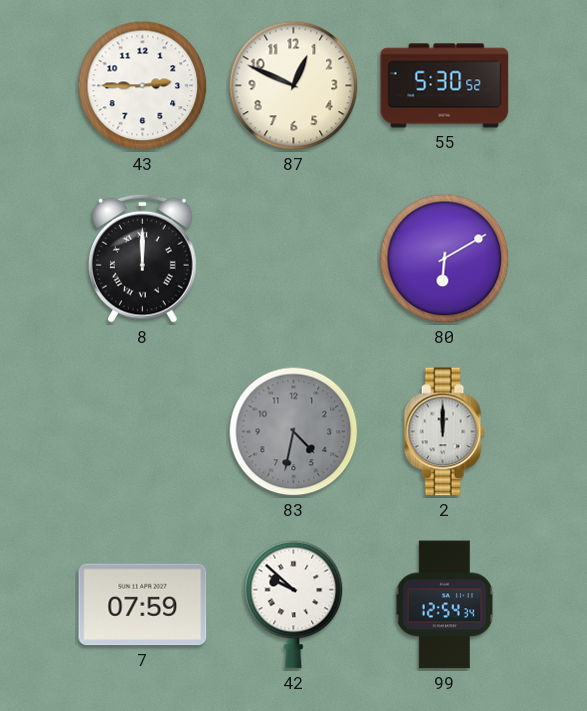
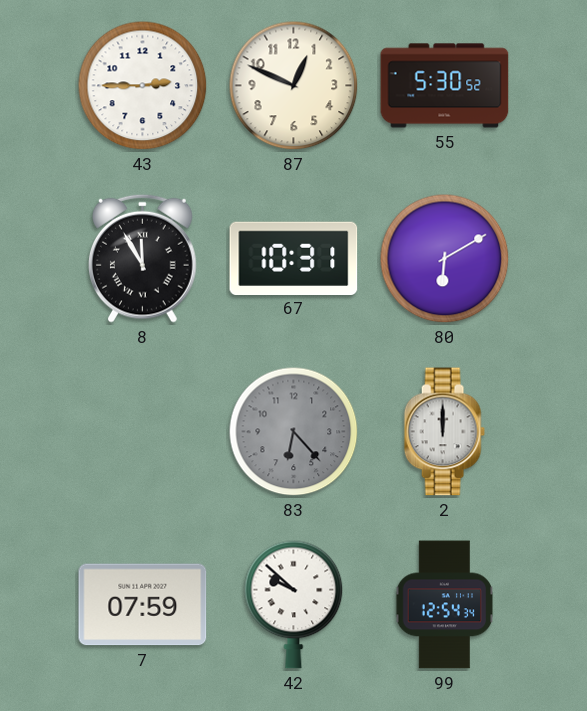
8: 12:00 -> 11:55 (143, 258)
67: none -> 10:31 (294, 258)
83: 4:32 -> 6:23 (294, 432)
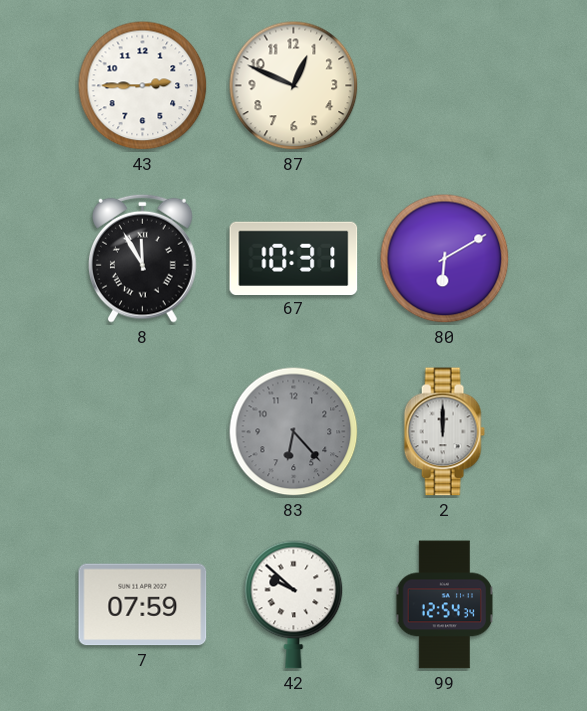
55: 5:30 -> none (445, 86)
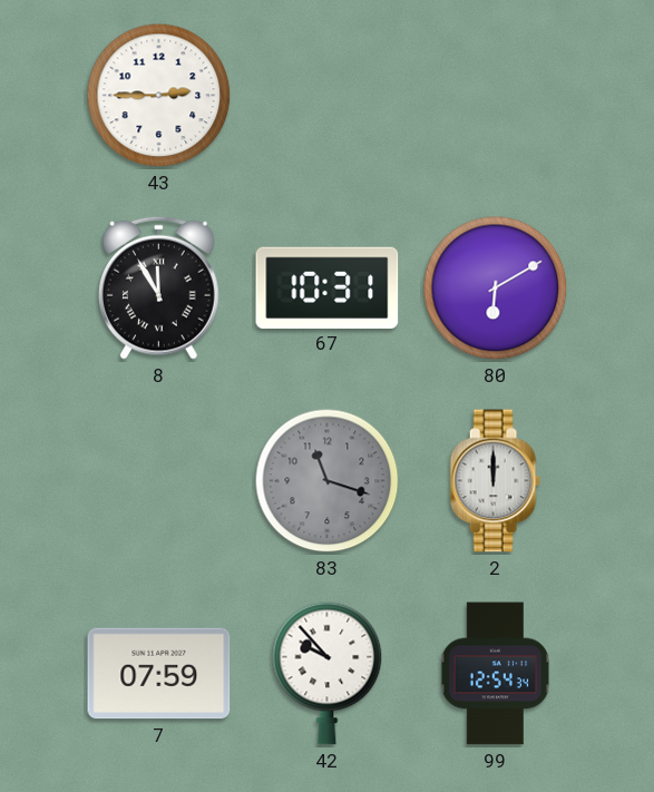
87: 12:49 -> none (294, 86)
83: 6:23 -> 11:18 (328, 481)
42: 9:52 -> 9:53 (328, 673)
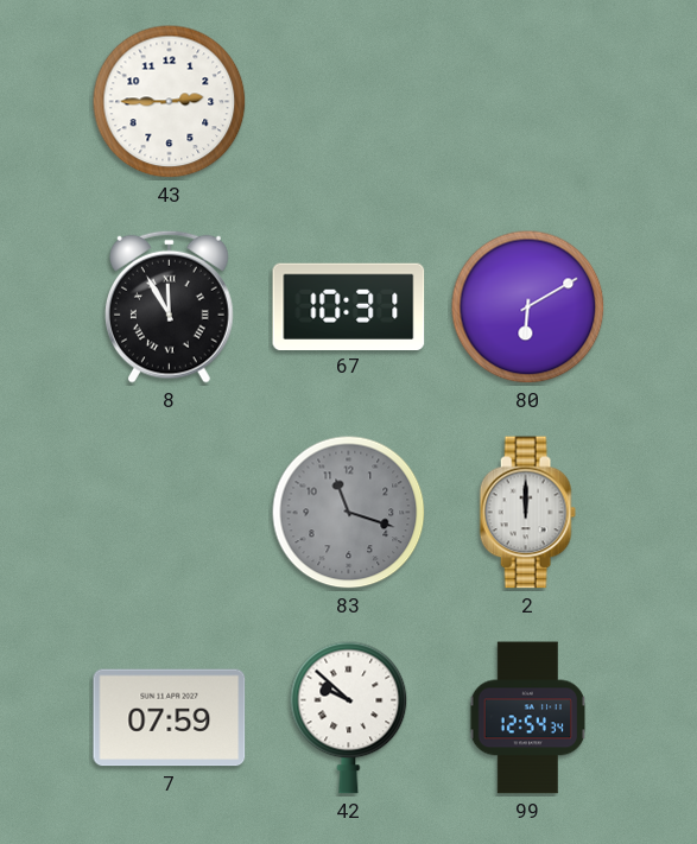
42: 9:53 -> 9:52 (349, 717)
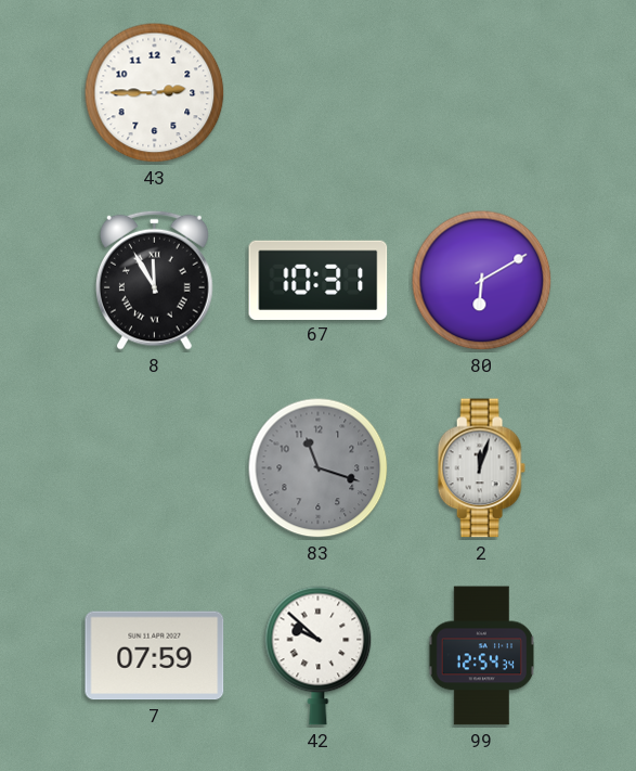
2: 12:00 -> 12:03 (481, 468)
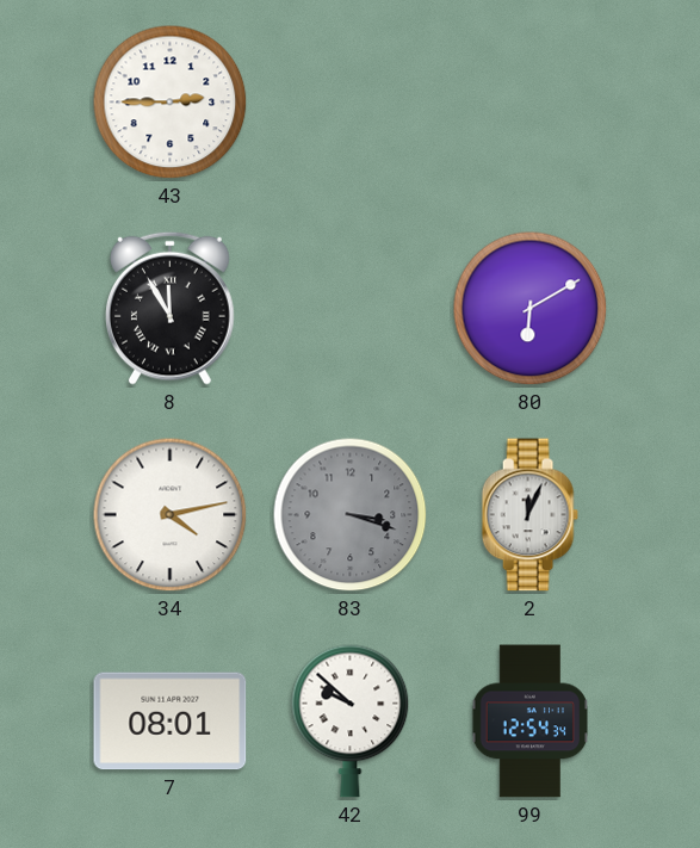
67: 10:31 -> none (319, 280)
34: none -> 4:13 (171, 515)
83: 11:18 -> 3:18 (351, 515)
2: 12:03 -> 12:04 (529, 515)
7: 07:59 -> 08:01 (171, 722)
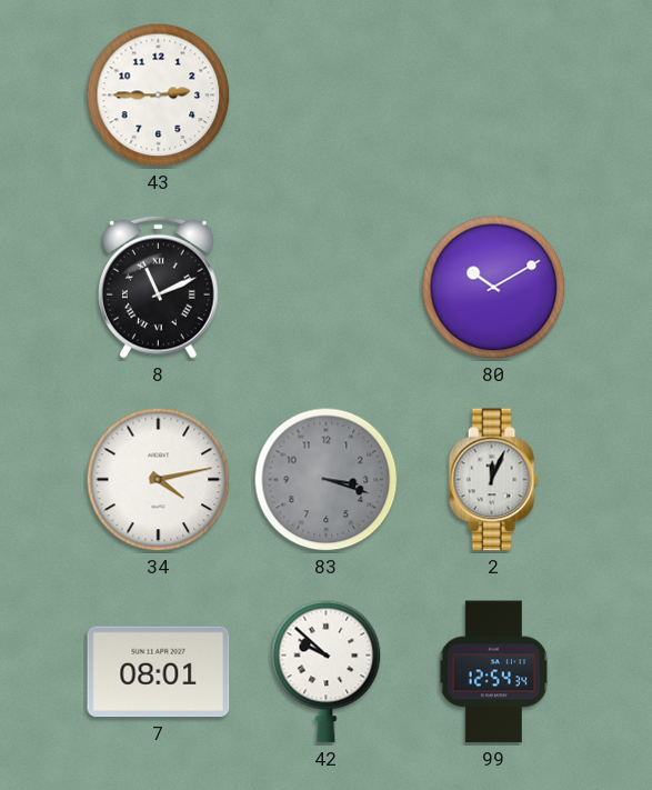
8: 11:55 -> 11:11 (159, 287)
80: 6:10 -> 10:10 (494, 288)
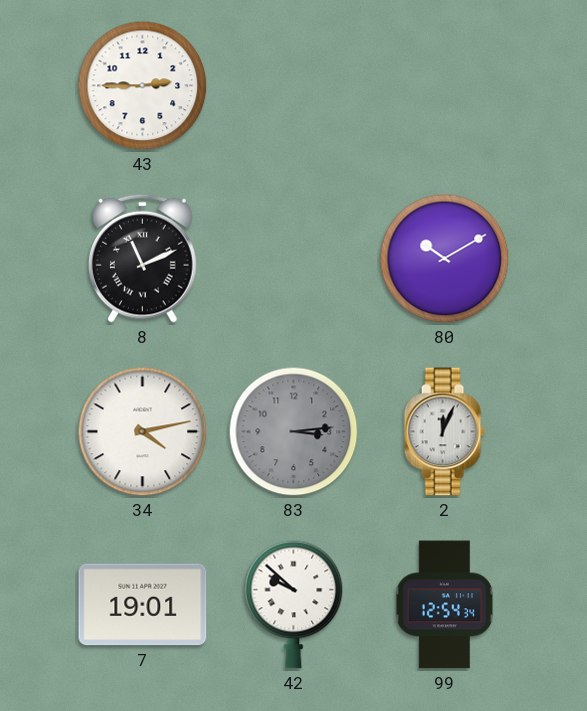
83: 3:18 -> 3:14 (294, 432)
7: 08:01 -> 19:01 (143, 605)
